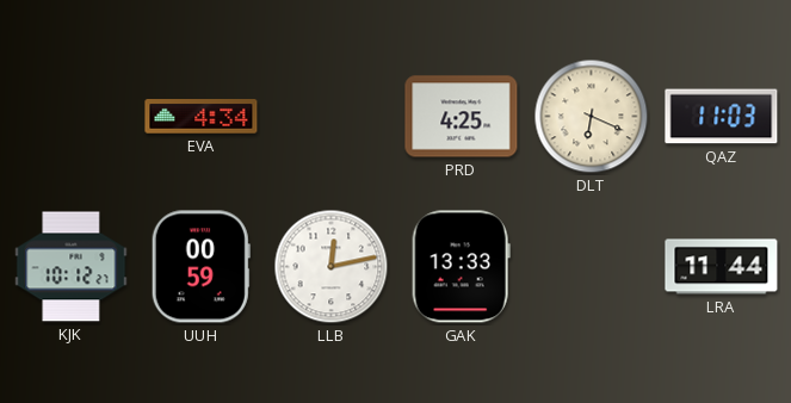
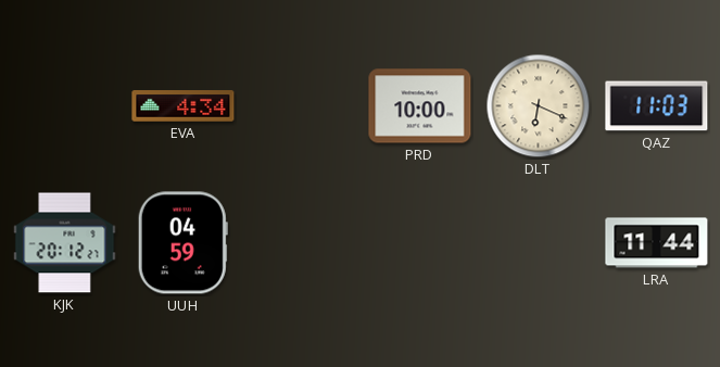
PRD: 4:25 -> 10:00 (420, 106)
KJK: 10:12 -> 20:12 (65, 243)
UUH: 00:59 -> 04:59 (182, 243)
LLB: 12:13 -> none (332, 267)
GAK: 13:33 -> none (461, 267)
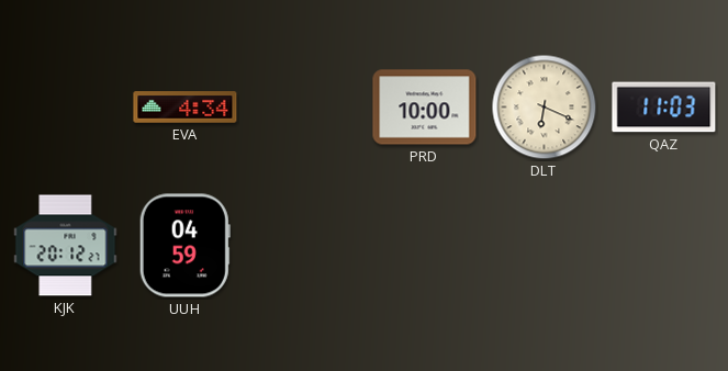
LRA: 11:44 -> none (657, 243)
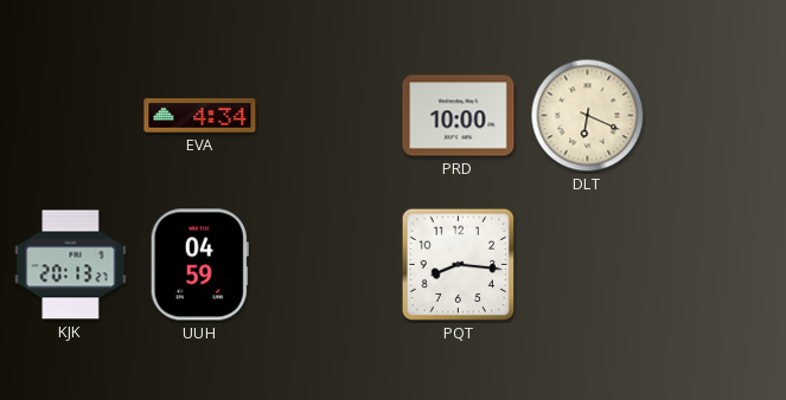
QAZ: 11:03 -> none (664, 108)
KJK: 20:12 -> 20:13 (71, 265)
PQT: none -> 8:16 (459, 265)
